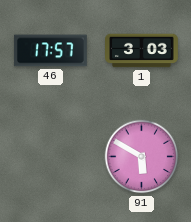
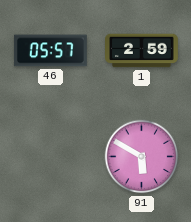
46: 17:57 -> 05:57 (50, 51)
1: 3:03 -> 2:59 (142, 51)
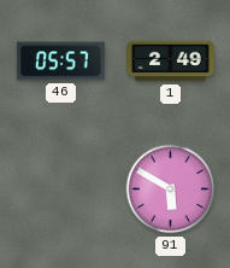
1: 2:59 -> 2:49 (171, 62)
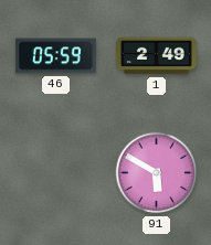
46: 05:57 -> 05:59 (55, 56)
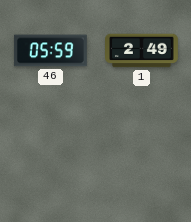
91: 5:50 -> none (157, 173)
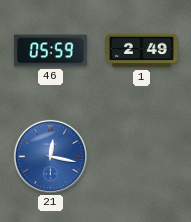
21: none -> 12:17 (50, 156)
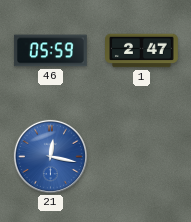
1: 2:49 -> 2:47 (142, 51)
